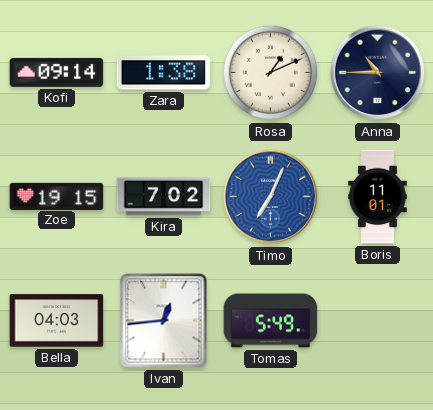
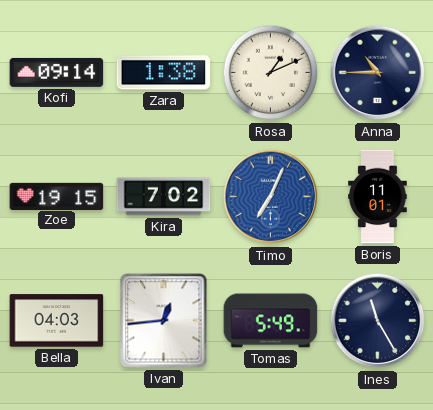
Ines: none -> 11:25 (378, 321)
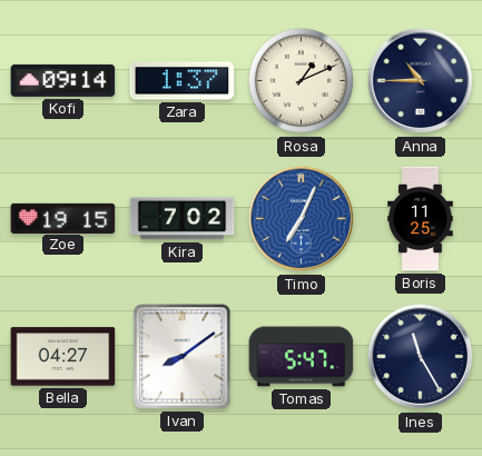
Zara: 1:38 -> 1:37 (183, 81)
Boris: 11:01 -> 11:25 (421, 219)
Bella: 04:03 -> 04:27 (63, 357)
Ivan: 12:44 -> 8:09 (183, 357)
Tomas: 5:49 -> 5:47 (302, 357)
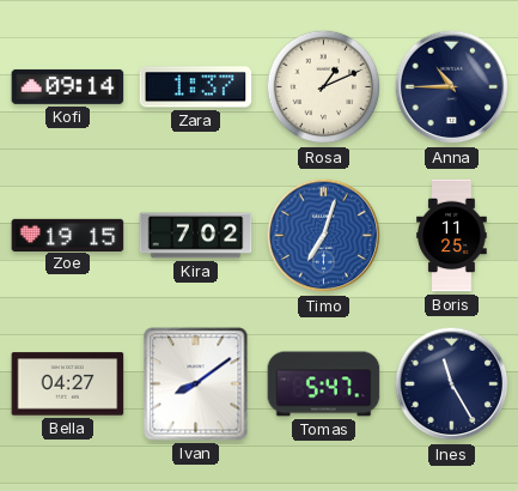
Timo: 7:04 -> 7:03 (324, 236)
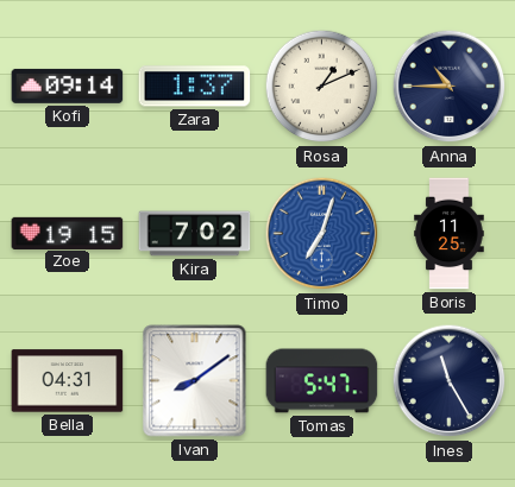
Bella: 04:27 -> 04:31 (68, 381)
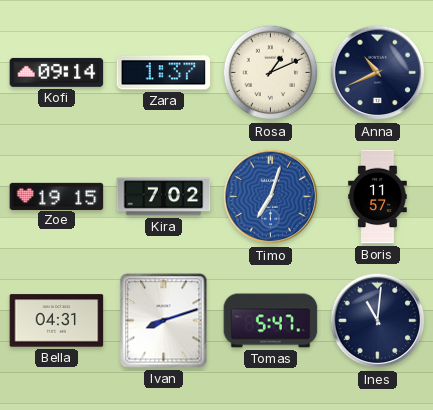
Anna: 10:45 -> 10:41 (378, 73)
Boris: 11:25 -> 11:57 (378, 197)
Ivan: 8:09 -> 8:12 (164, 321)
Ines: 11:25 -> 11:01 (378, 321)
